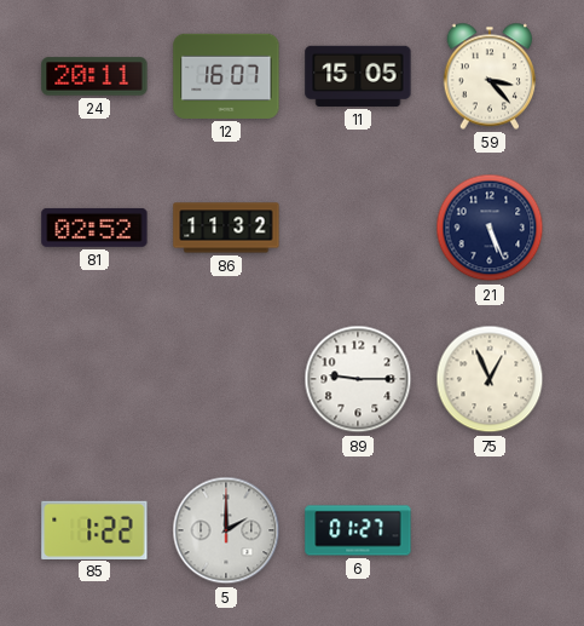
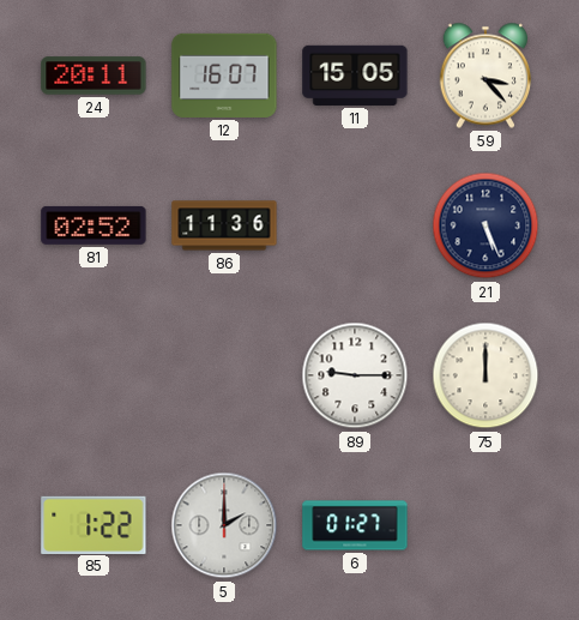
86: 11:32 -> 11:36 (224, 225)
75: 12:56 -> 12:00 (485, 375)
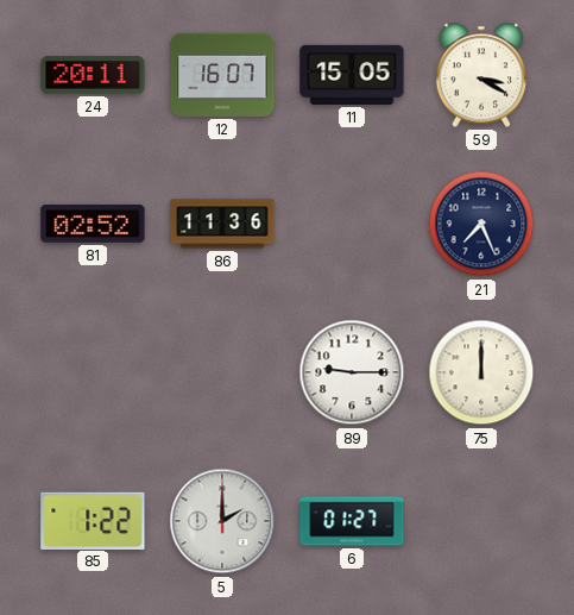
59: 3:23 -> 3:20 (481, 75)
21: 5:26 -> 7:26 (481, 224)
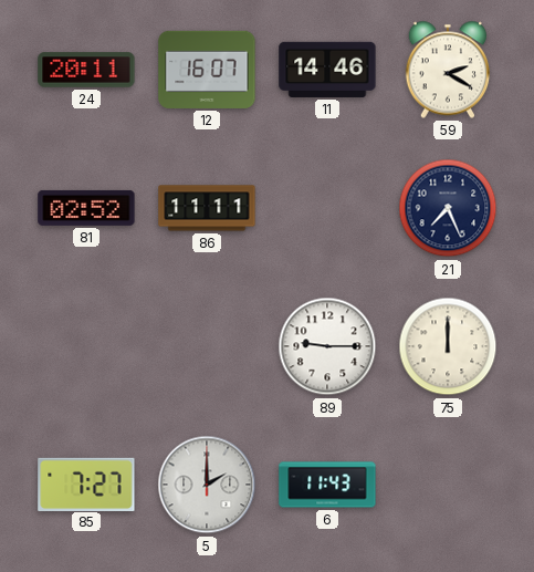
11: 15:05 -> 14:46 (327, 70)
59: 3:20 -> 2:20 (448, 70)
86: 11:36 -> 11:11 (207, 208)
85: 1:22 -> 7:27 (86, 483)
6: 01:27 -> 11:43 (327, 485)
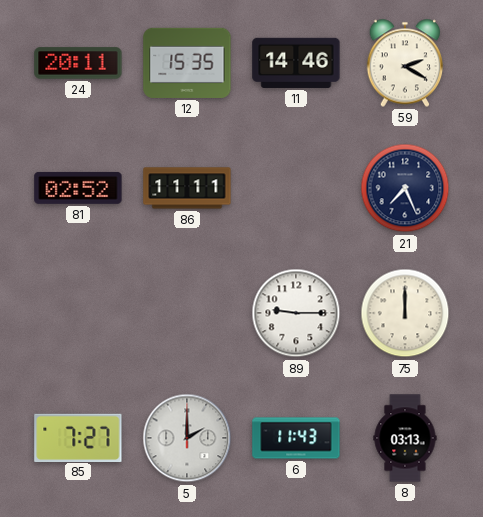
12: 16:07 -> 15:35 (187, 63)
8: none -> 03:13 (405, 438)
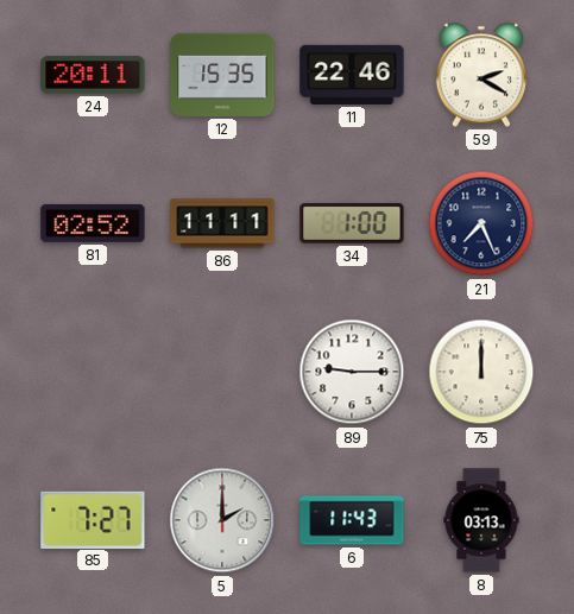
11: 14:46 -> 22:46 (352, 75)
34: none -> 1:00 (352, 223)
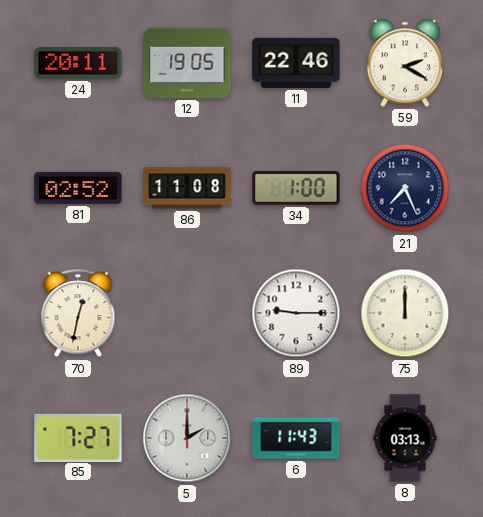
12: 15:35 -> 19:05 (187, 63)
86: 11:11 -> 11:08 (187, 188)
70: none -> 12:32 (78, 314)
